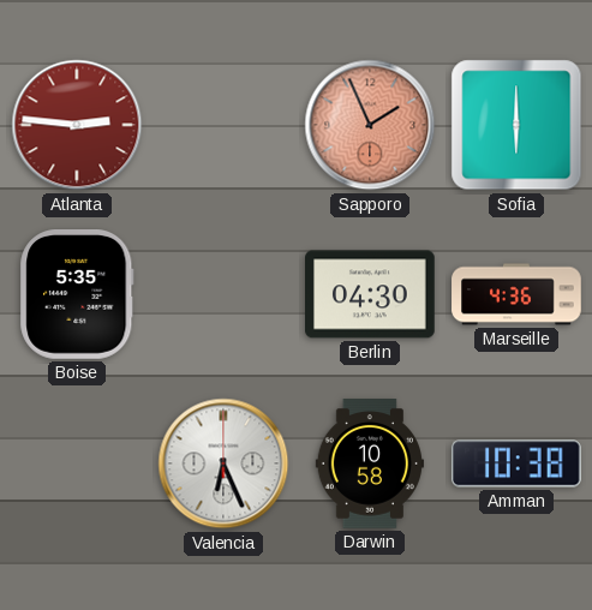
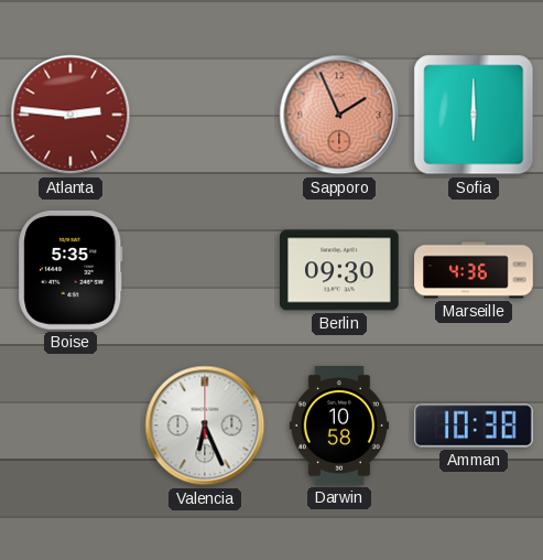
Berlin: 04:30 -> 09:30 (339, 270)
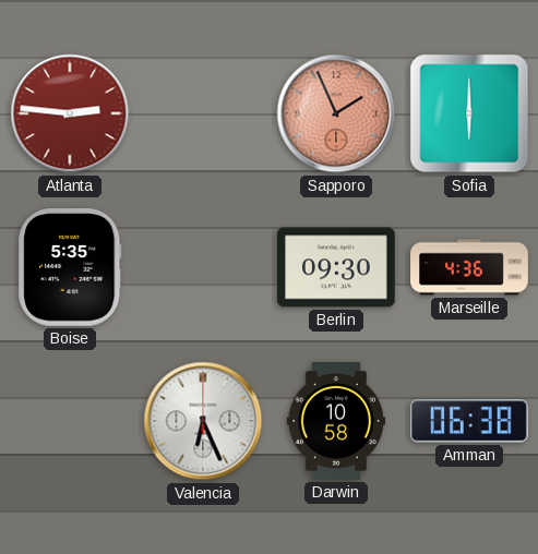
Amman: 10:38 -> 06:38 (469, 421)
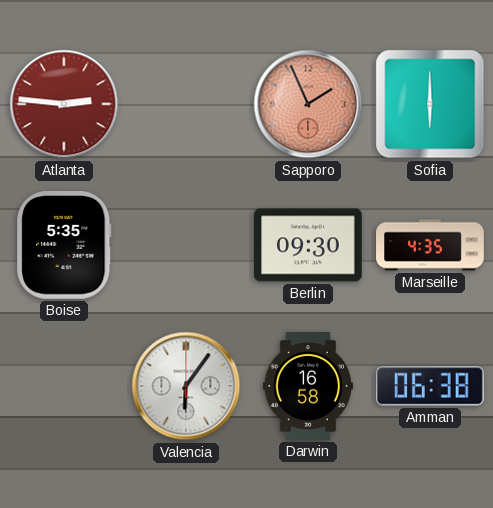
Marseille: 4:36 -> 4:35 (430, 245)
Valencia: 6:26 -> 6:06 (186, 386)
Darwin: 10:58 -> 16:58 (308, 386)
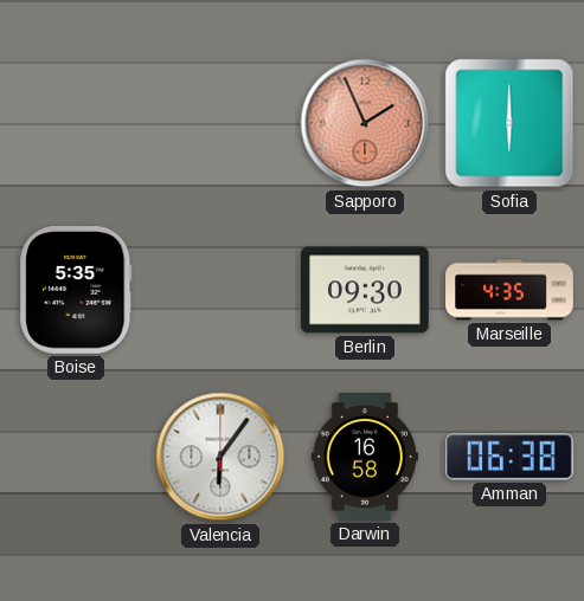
Atlanta: 2:46 -> none (64, 104)
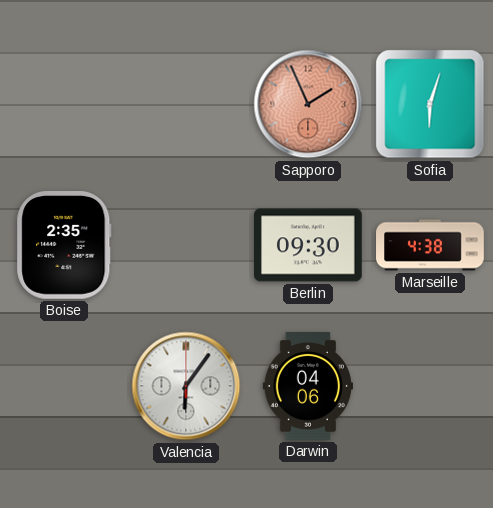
Sofia: 6:00 -> 6:03 (430, 104)
Boise: 5:35 -> 2:35 (64, 246)
Marseille: 4:35 -> 4:38 (430, 245)
Darwin: 16:58 -> 04:06 (308, 386)
Amman: 06:38 -> none (509, 457)
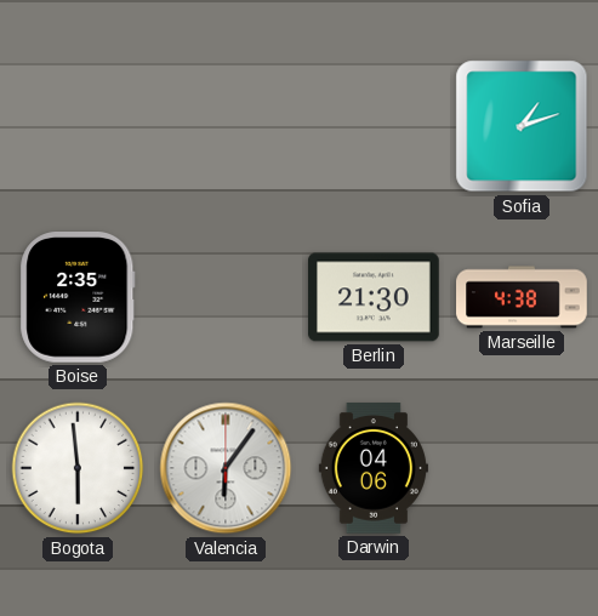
Sapporo: 1:56 -> none (308, 104)
Sofia: 6:03 -> 1:12 (522, 126)
Berlin: 09:30 -> 21:30 (374, 297)
Bogota: none -> 5:59 (78, 468)
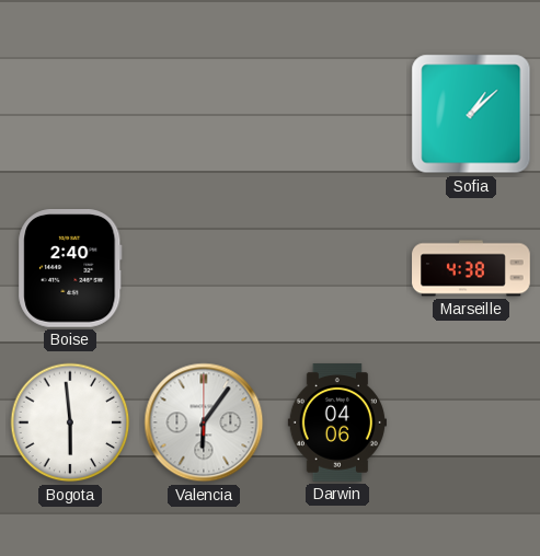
Sofia: 1:12 -> 1:08 (471, 114)
Boise: 2:35 -> 2:40 (70, 269)
Berlin: 21:30 -> none (374, 297)
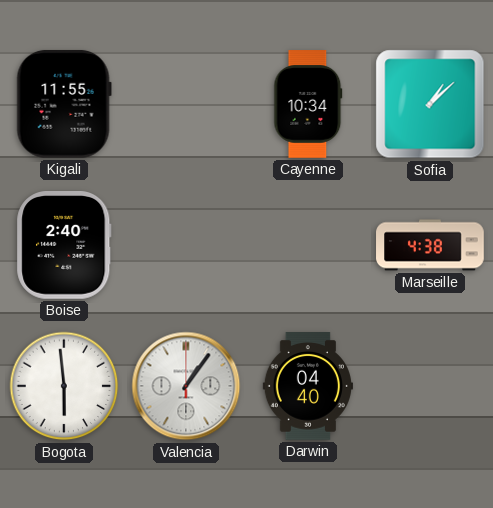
Kigali: none -> 11:55 (64, 104)
Cayenne: none -> 10:34 (308, 104)
Valencia: 6:06 -> 1:06 (186, 386)
Darwin: 04:06 -> 04:40 (308, 386)
